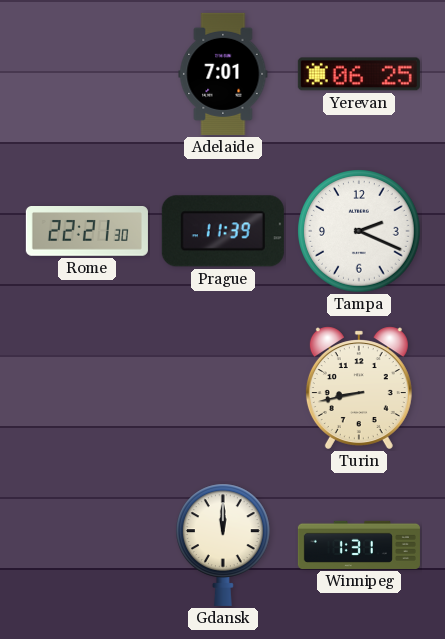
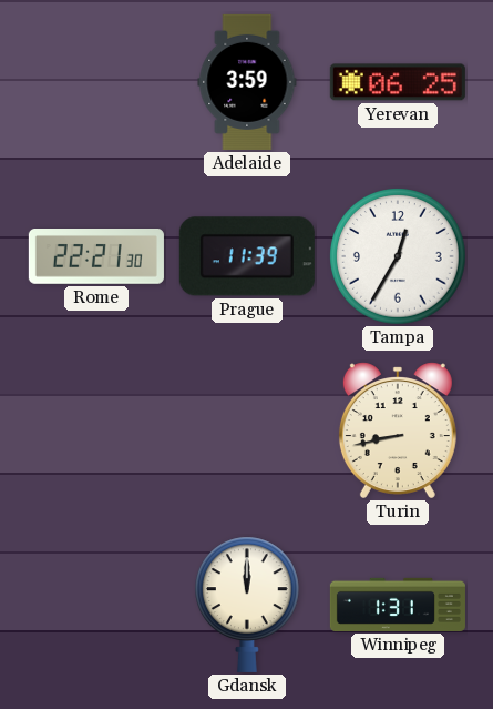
Adelaide: 7:01 -> 3:59 (247, 82)
Tampa: 2:19 -> 12:35 (398, 256)
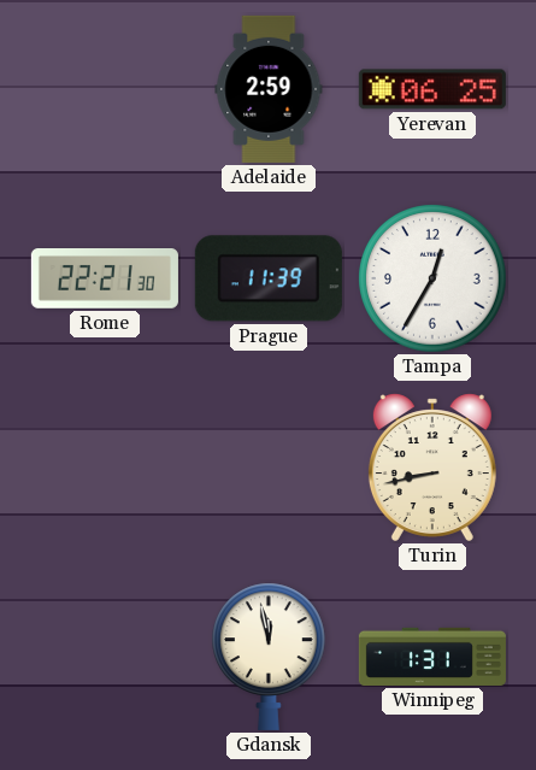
Adelaide: 3:59 -> 2:59 (269, 89)
Gdansk: 12:00 -> 11:58 (270, 657)
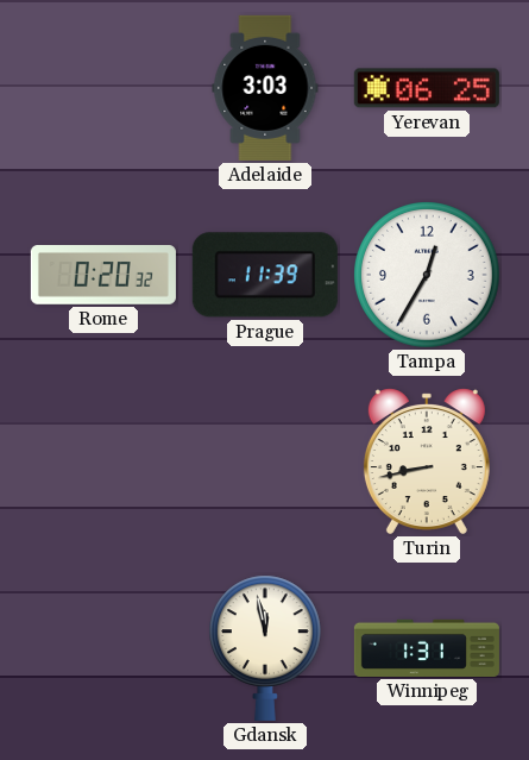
Adelaide: 2:59 -> 3:03 (265, 88)
Rome: 22:21 -> 0:20 (103, 276)
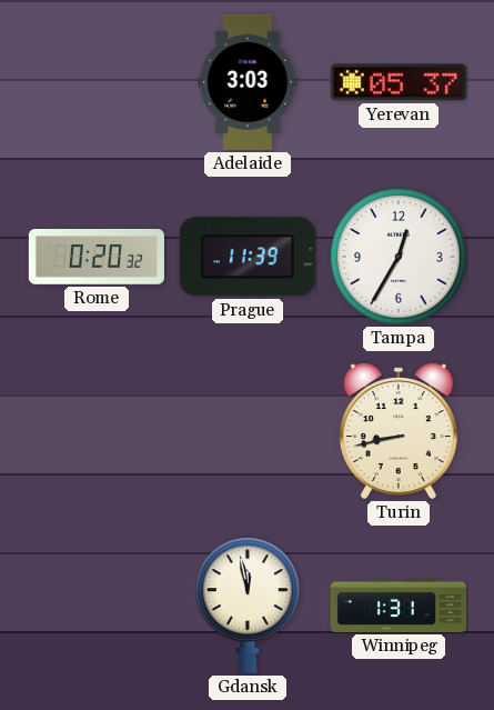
Yerevan: 06:25 -> 05:37 (399, 82)
